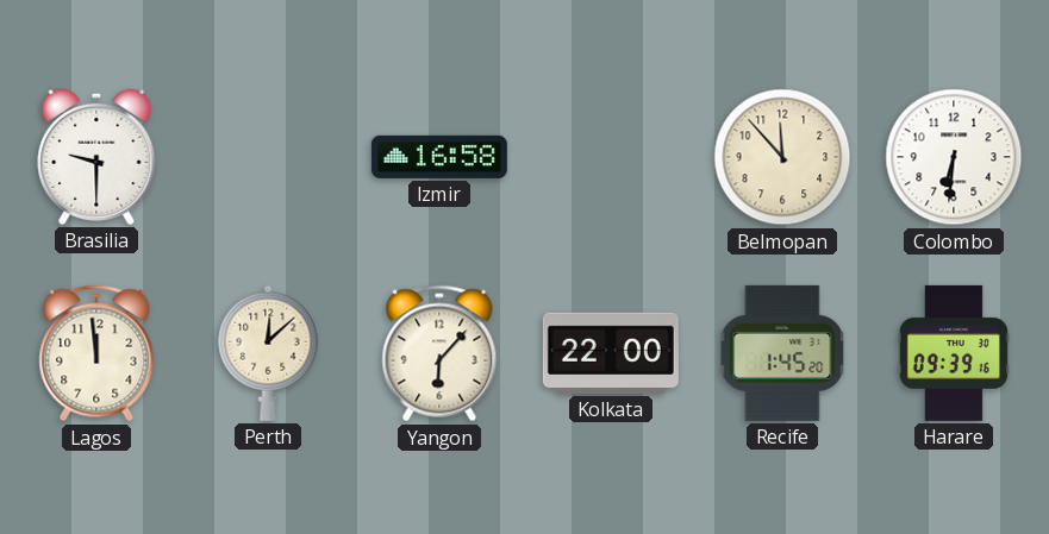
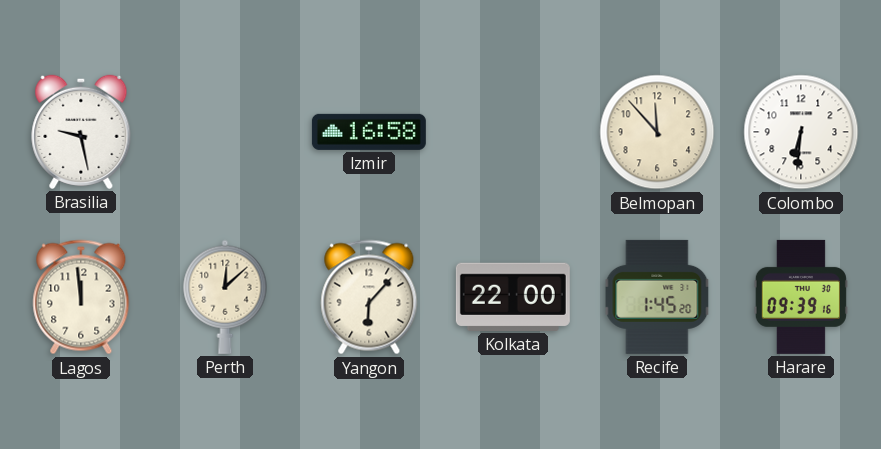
Brasilia: 9:30 -> 9:28 (81, 132)
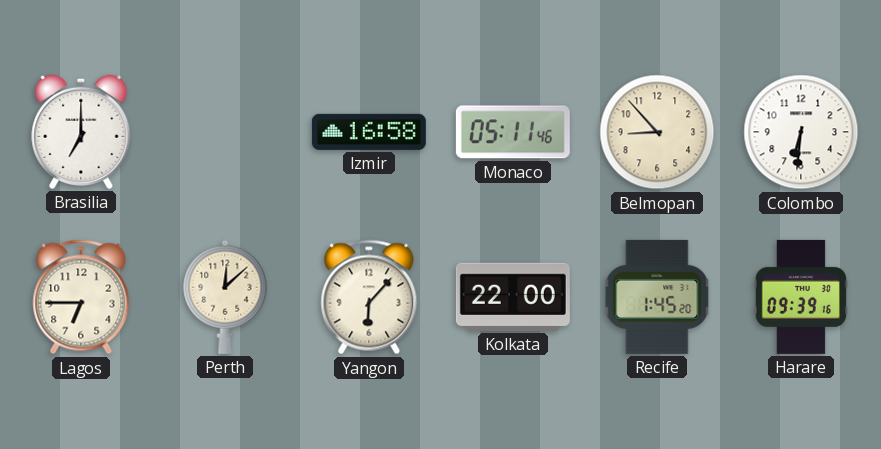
Brasilia: 9:28 -> 7:00 (81, 132)
Monaco: none -> 05:11 (513, 132)
Belmopan: 11:53 -> 8:53 (657, 132)
Lagos: 11:59 -> 6:45 (81, 297)
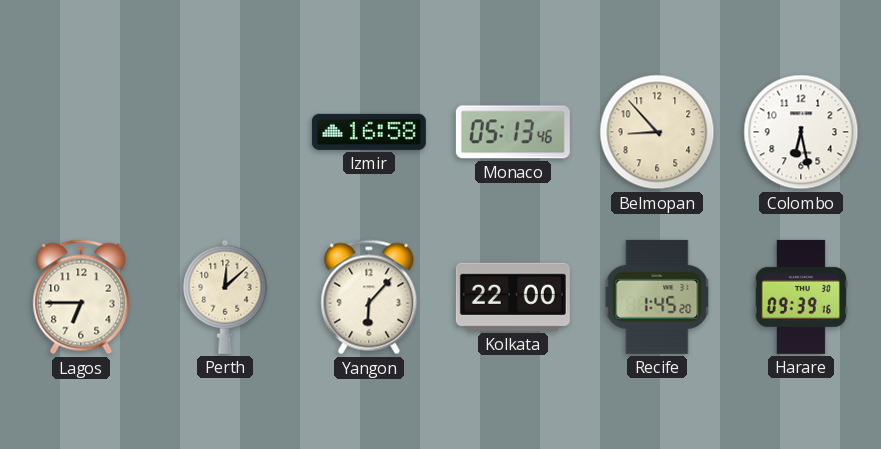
Brasilia: 7:00 -> none (81, 132)
Monaco: 05:11 -> 05:13 (513, 132)
Colombo: 6:31 -> 6:28 (801, 132)
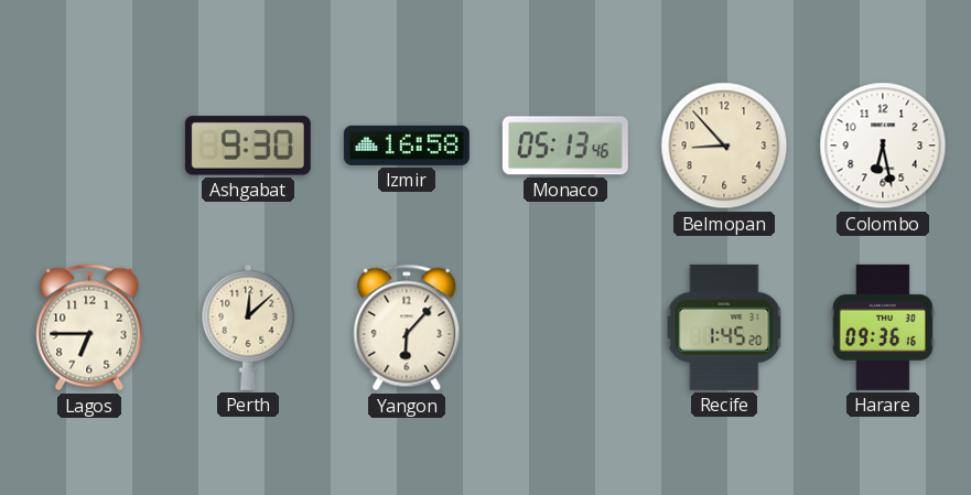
Ashgabat: none -> 9:30 (248, 146)
Kolkata: 22:00 -> none (513, 297)
Harare: 09:39 -> 09:36 (883, 327)
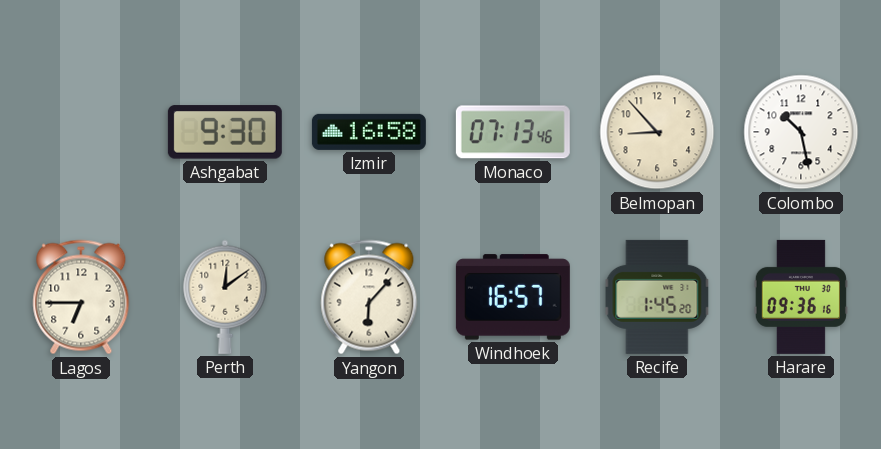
Monaco: 05:13 -> 07:13 (513, 132)
Colombo: 6:28 -> 10:28 (801, 132)
Perth: 12:08 -> 12:09 (225, 297)
Windhoek: none -> 16:57 (513, 297)
